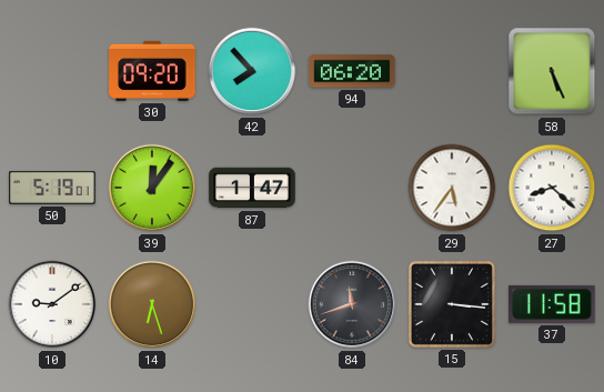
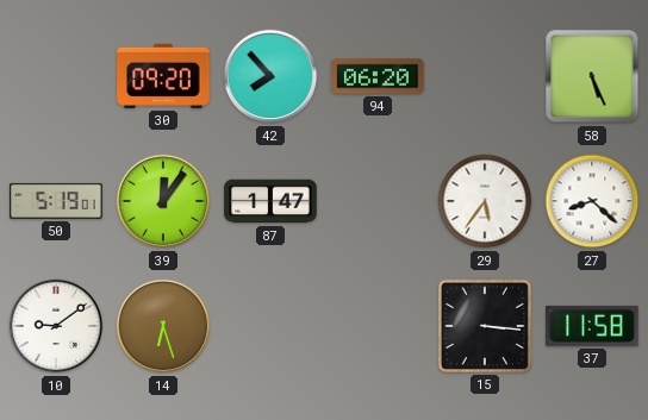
84: 11:42 -> none (352, 304)
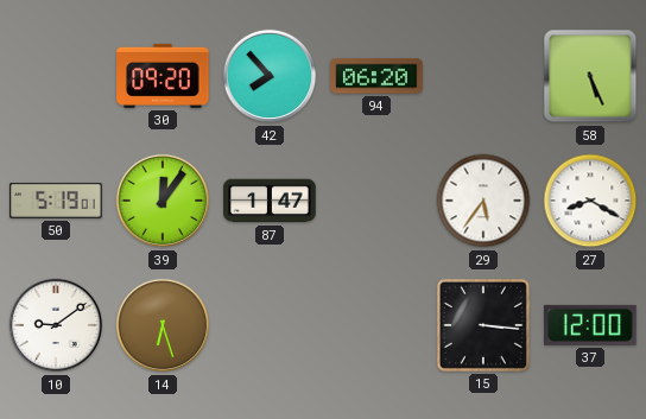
27: 8:22 -> 8:20 (590, 201)
37: 11:58 -> 12:00 (590, 325)
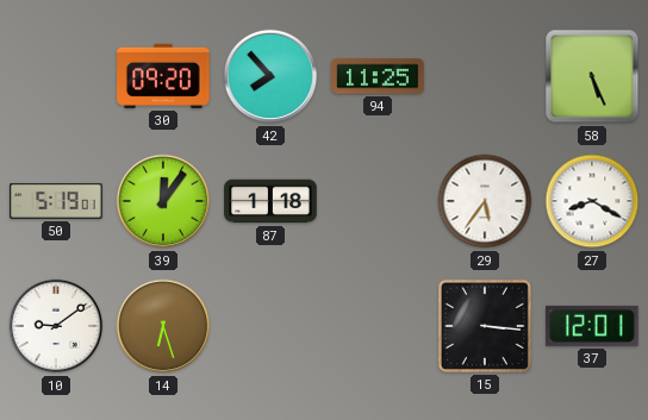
94: 06:20 -> 11:25 (378, 76)
87: 1:47 -> 1:18 (270, 201)
37: 12:00 -> 12:01 (592, 326)
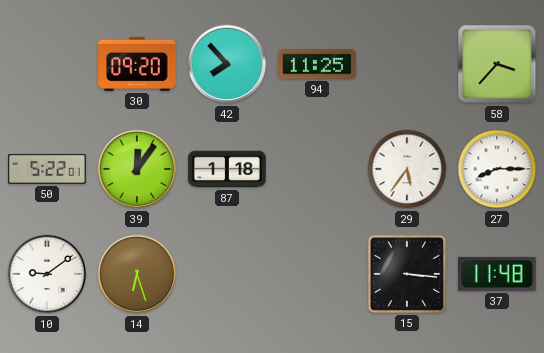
58: 5:26 -> 3:37 (497, 64)
50: 5:19 -> 5:22 (47, 169)
27: 8:20 -> 8:15 (497, 169)
37: 12:01 -> 11:48 (497, 274)
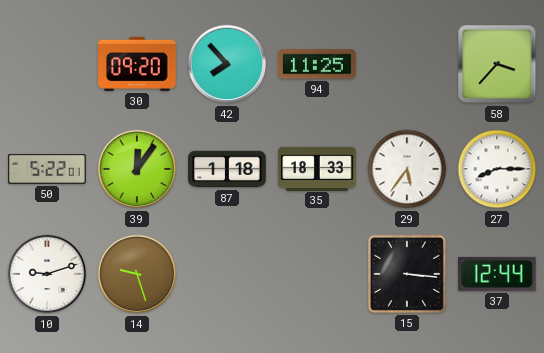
35: none -> 18:33 (317, 168)
10: 9:09 -> 9:12 (47, 274)
14: 6:27 -> 9:27 (137, 274)
37: 11:48 -> 12:44 (497, 274)
